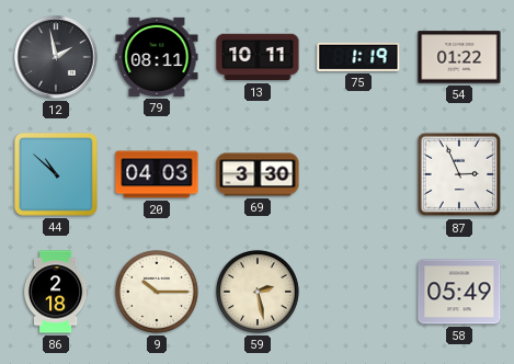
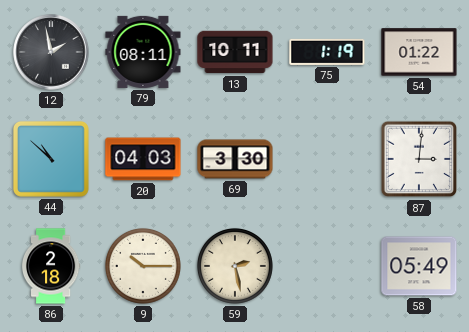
87: 2:56 -> 3:01 (419, 159)
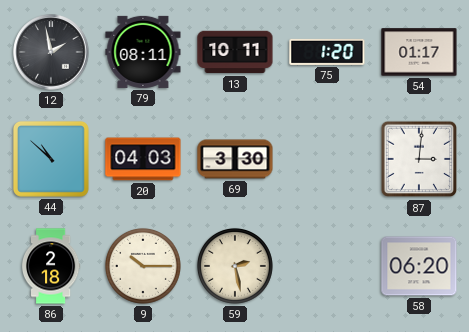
75: 1:19 -> 1:20 (327, 52)
54: 01:22 -> 01:17 (419, 52)
58: 05:49 -> 06:20 (419, 266)
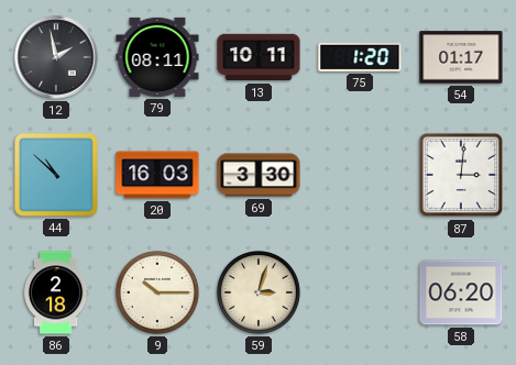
20: 04:03 -> 16:03 (157, 175)
59: 2:28 -> 3:03 (259, 292)
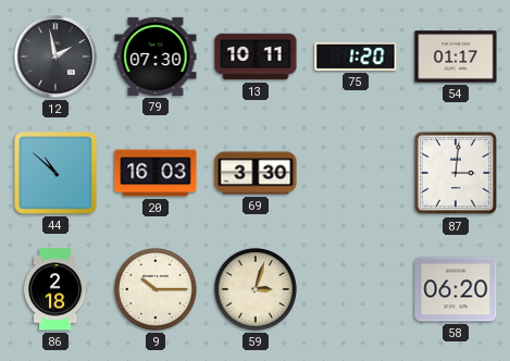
79: 08:11 -> 07:30 (156, 57)
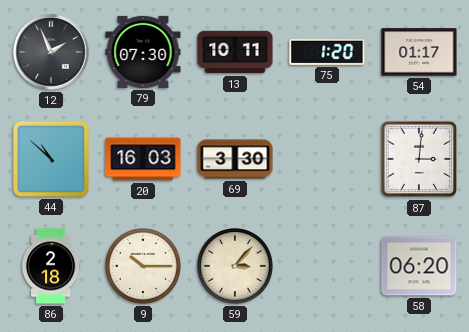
12: 1:58 -> 1:56 (51, 52)
59: 3:03 -> 3:07 (235, 266)
